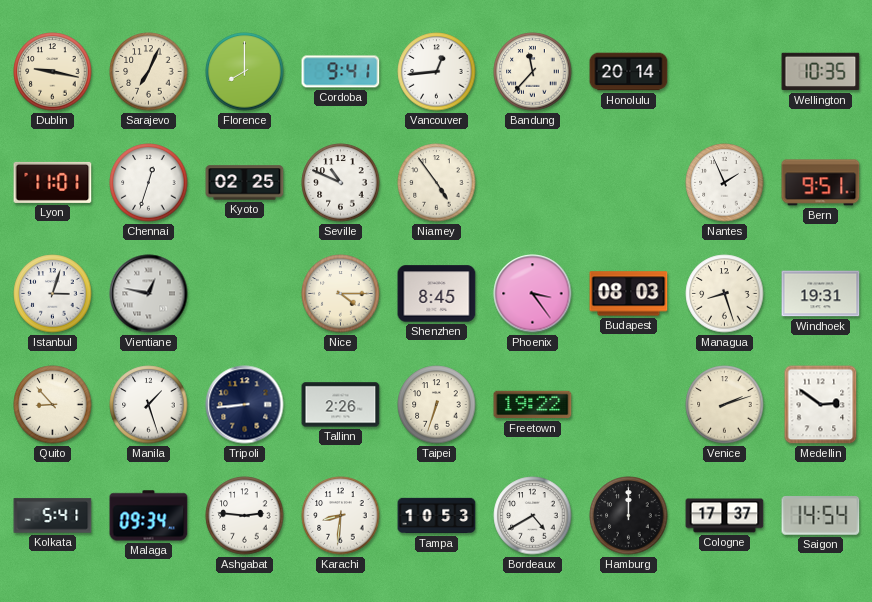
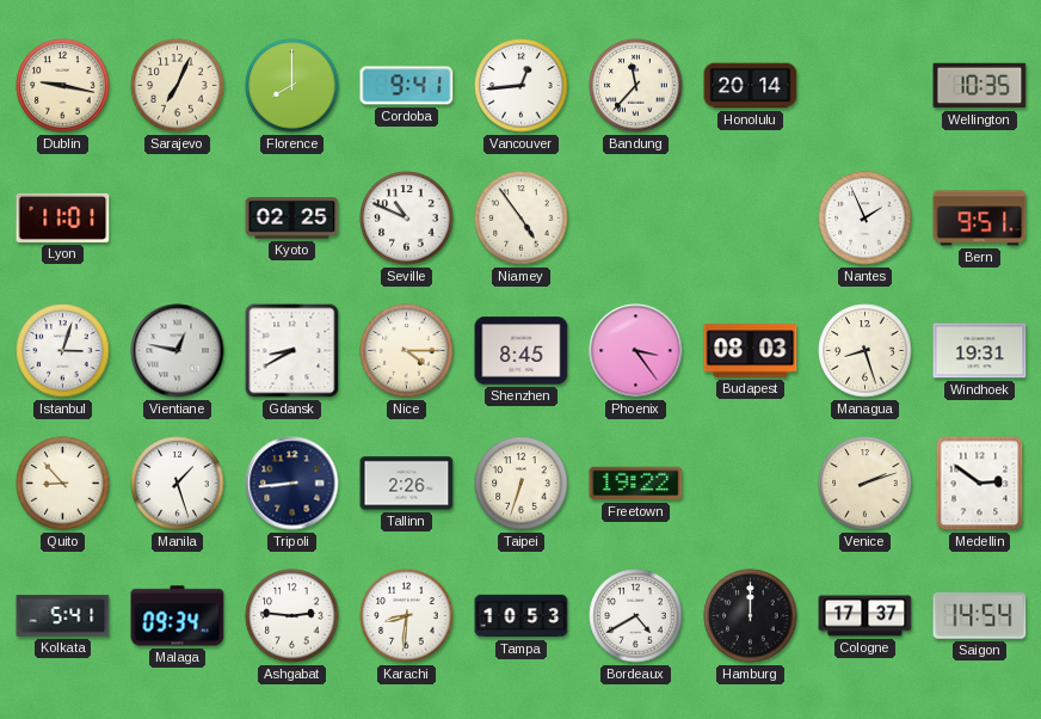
Chennai: 12:33 -> none (149, 183)
Gdansk: none -> 8:40 (292, 351)
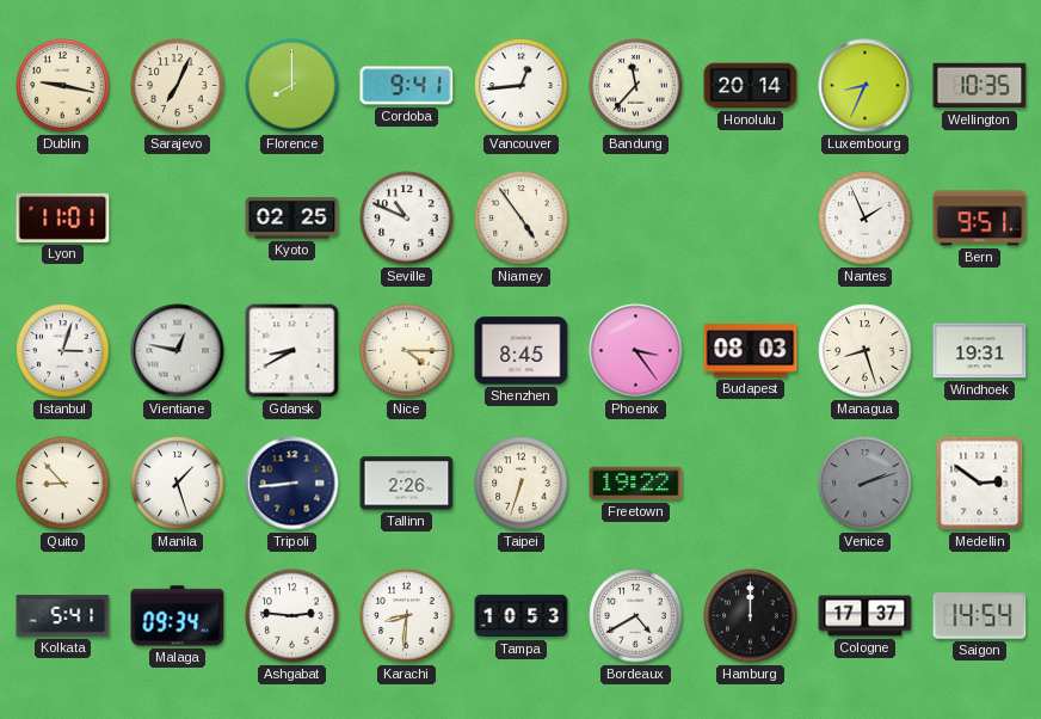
Luxembourg: none -> 8:34 (866, 86)
Venice dial: cream -> grey (866, 484)
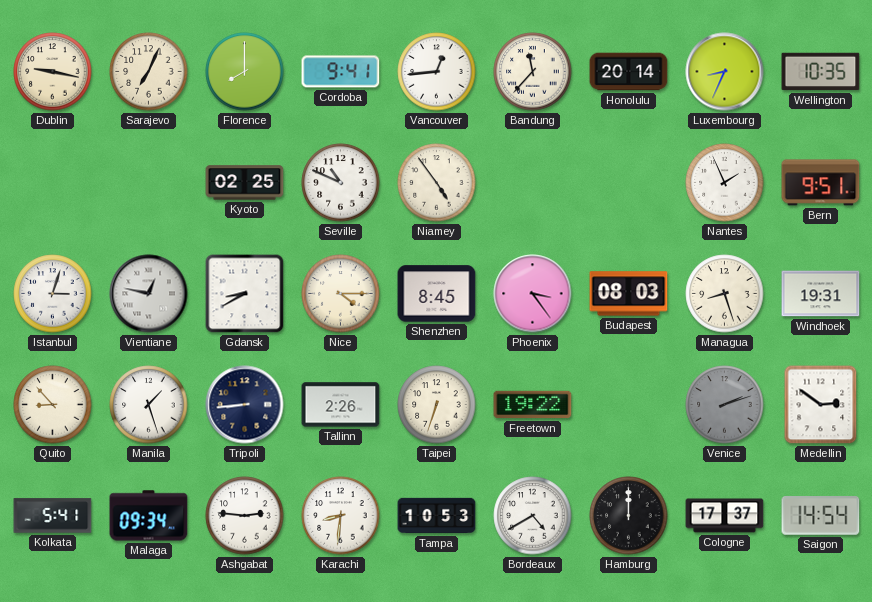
Lyon: 11:01 -> none (63, 217)
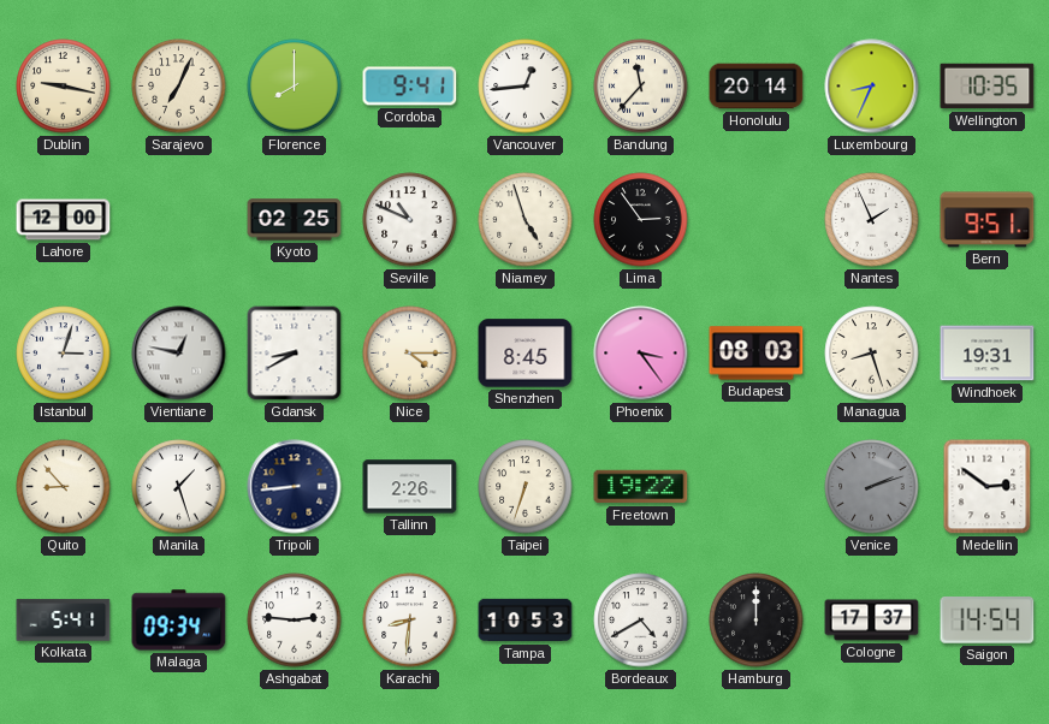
Lahore: none -> 12:00 (64, 220)
Niamey: 4:54 -> 4:57 (526, 220)
Lima: none -> 2:54 (641, 220)
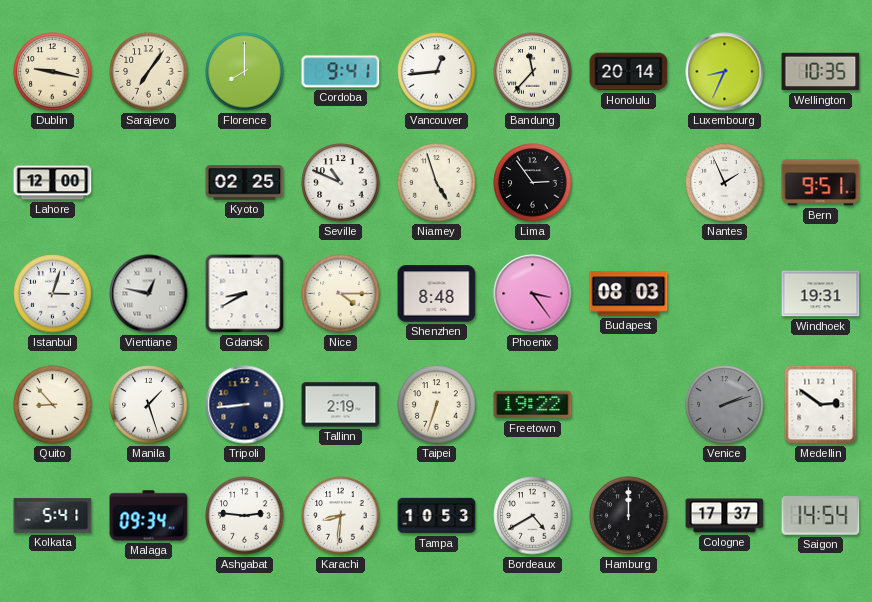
Sarajevo: 7:04 -> 7:06 (149, 72)
Shenzhen: 8:45 -> 8:48 (437, 294)
Managua: 8:27 -> none (872, 354)
Tallinn: 2:26 -> 2:19 (341, 405)
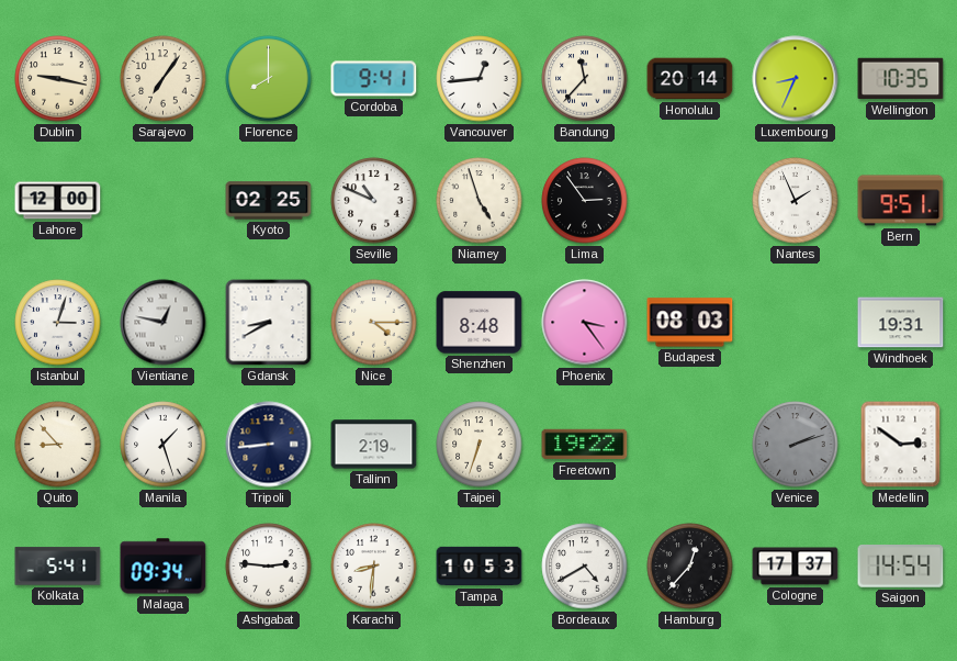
Hamburg: 12:00 -> 12:37 (690, 567)
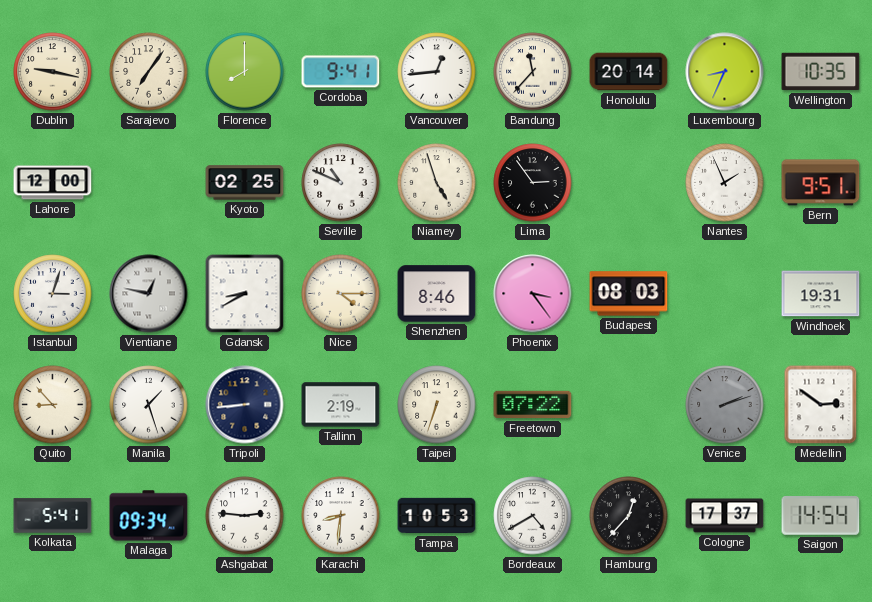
Shenzhen: 8:48 -> 8:46 (437, 294)
Freetown: 19:22 -> 07:22 (533, 405)
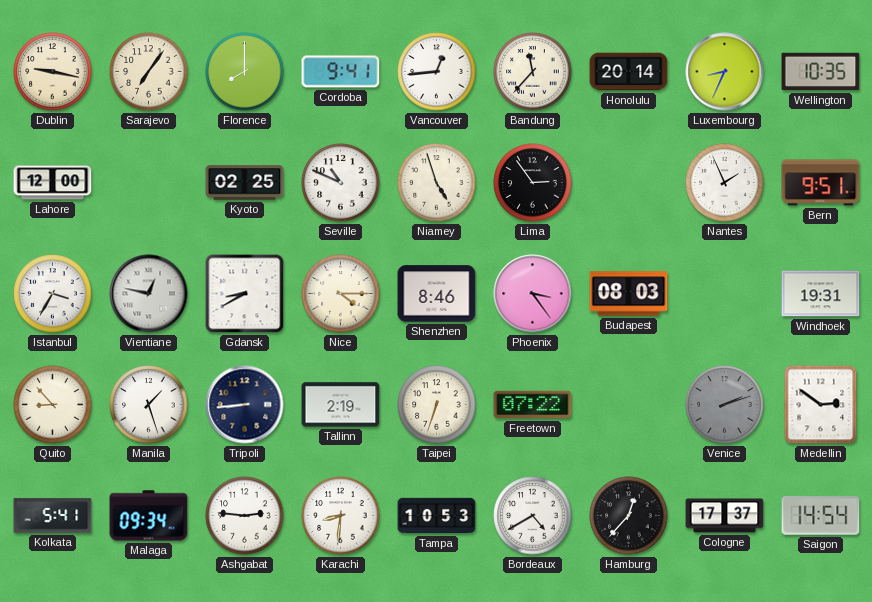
Istanbul: 3:03 -> 3:35 (53, 294)
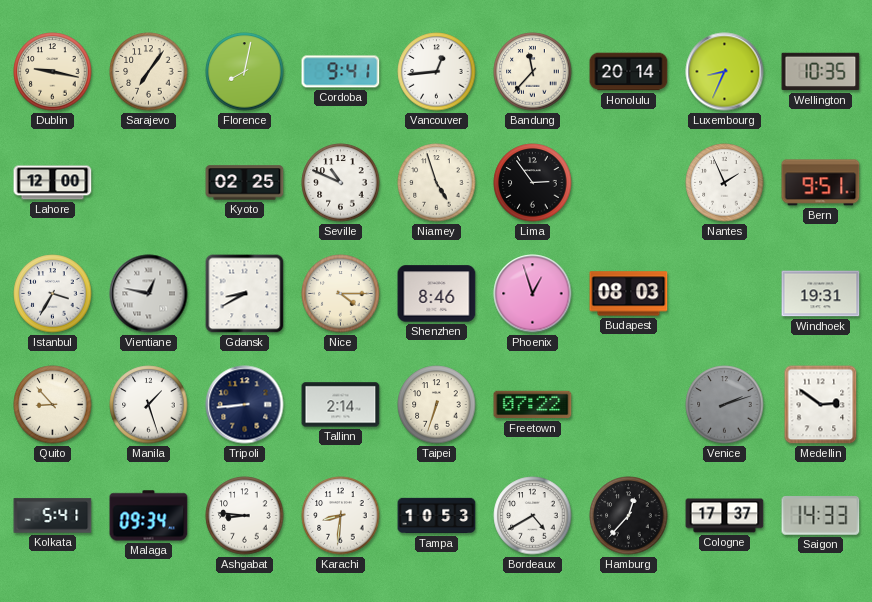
Florence: 8:00 -> 8:02 (245, 72)
Phoenix: 3:24 -> 12:57 (533, 294)
Tallinn: 2:19 -> 2:14 (341, 405)
Ashgabat: 2:46 -> 8:46 (245, 516)
Saigon: 14:54 -> 14:33 (821, 516)
